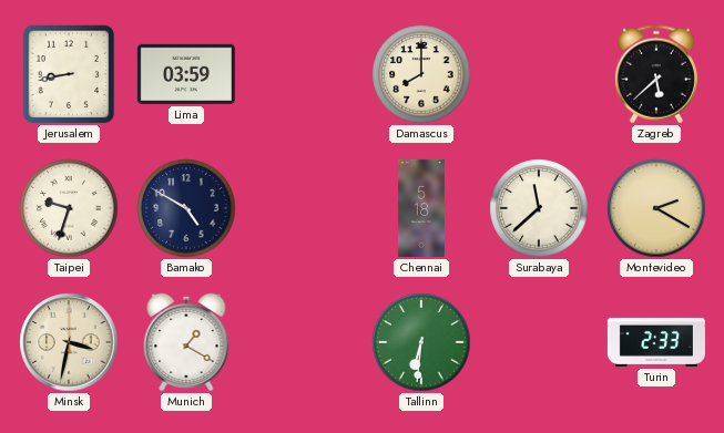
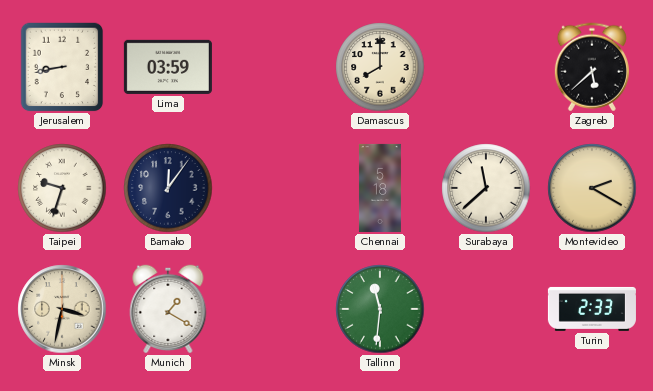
Bamako: 4:50 -> 12:06 (168, 188)
Tallinn: 6:31 -> 11:31 (380, 309)
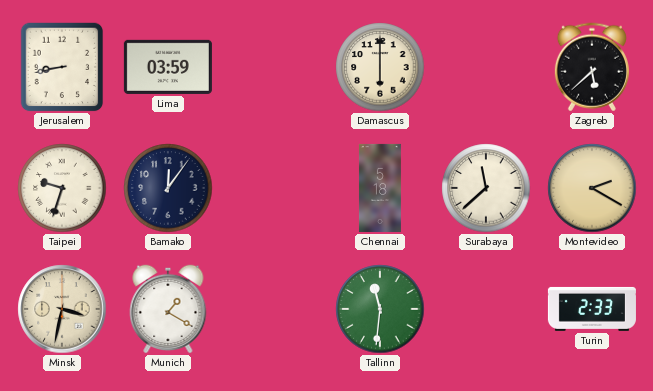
Damascus: 8:00 -> 6:00 (380, 67)
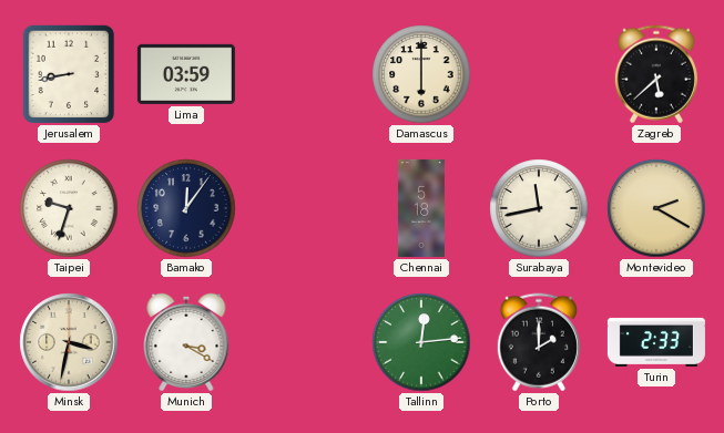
Surabaya: 11:38 -> 11:43 (539, 208)
Munich: 1:20 -> 3:20 (186, 342)
Tallinn: 11:31 -> 12:14 (421, 342)
Porto: none -> 2:00 (539, 342)
